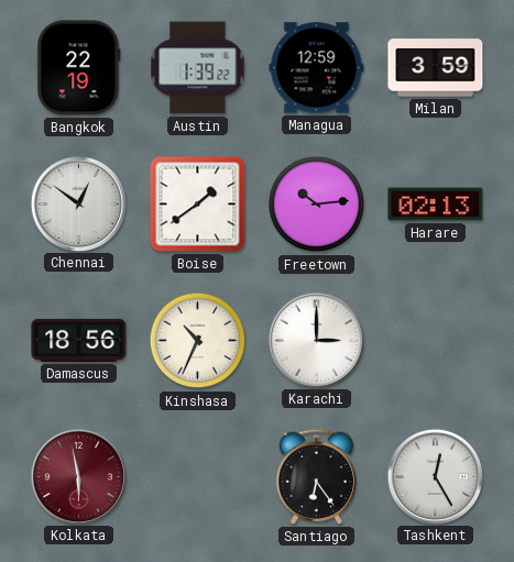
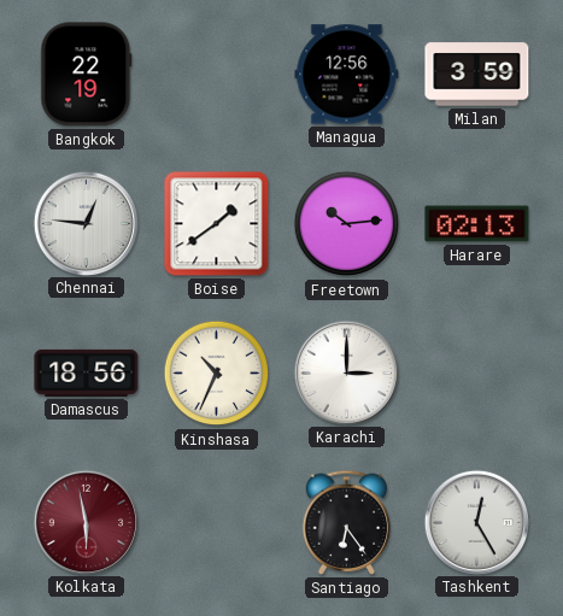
Austin: 1:39 -> none (198, 68)
Managua: 12:59 -> 12:56 (347, 75)
Chennai: 12:51 -> 12:46 (86, 223)
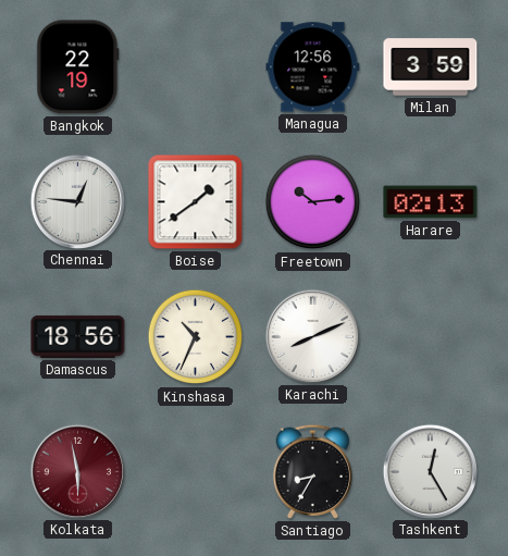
Karachi: 3:00 -> 8:11 (312, 336)
Santiago: 6:24 -> 8:35 (313, 471)
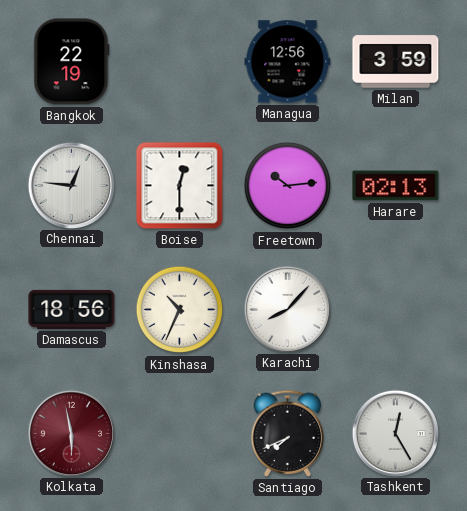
Boise: 1:39 -> 12:30 (180, 186)
Karachi: 8:11 -> 8:07 (287, 309)
Santiago: 8:35 -> 7:41 (288, 433)
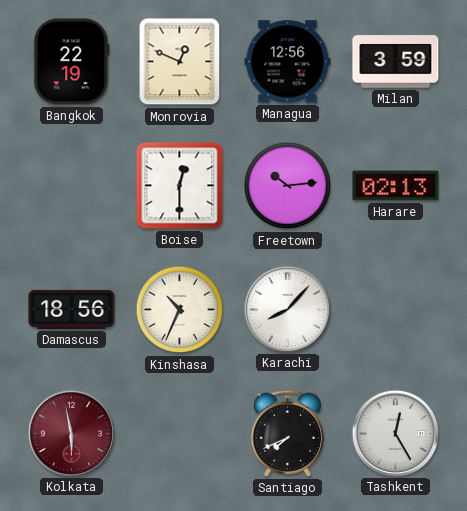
Monrovia: none -> 12:49 (180, 62)
Chennai: 12:46 -> none (71, 185)
